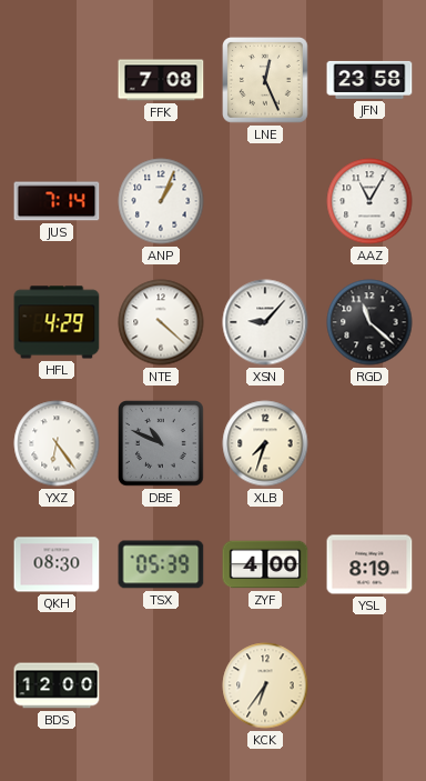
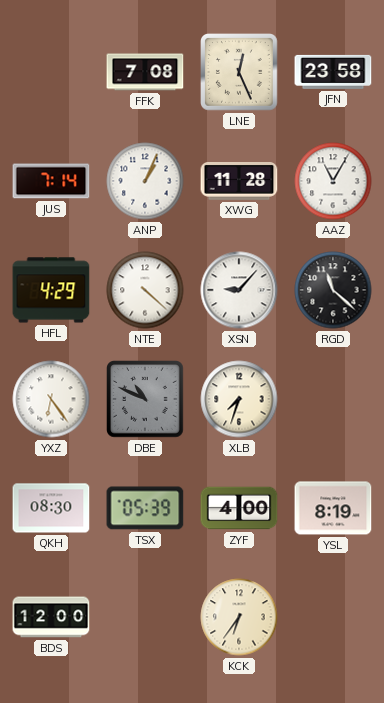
XWG: none -> 11:28 (239, 182)
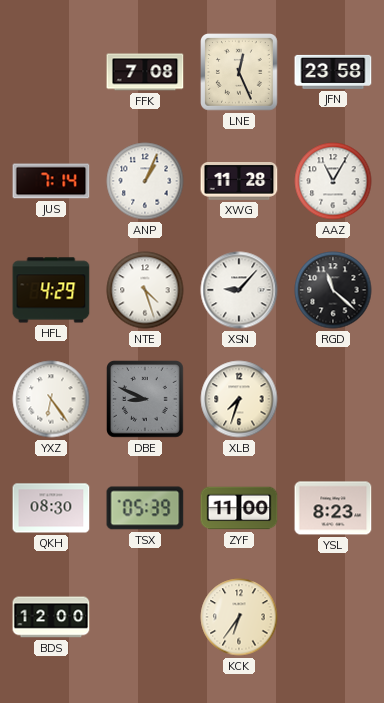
NTE: 4:22 -> 4:27 (145, 290)
DBE: 10:49 -> 8:49 (145, 399)
ZYF: 4:00 -> 11:00 (239, 508)
YSL: 8:19 -> 8:23 (333, 508)
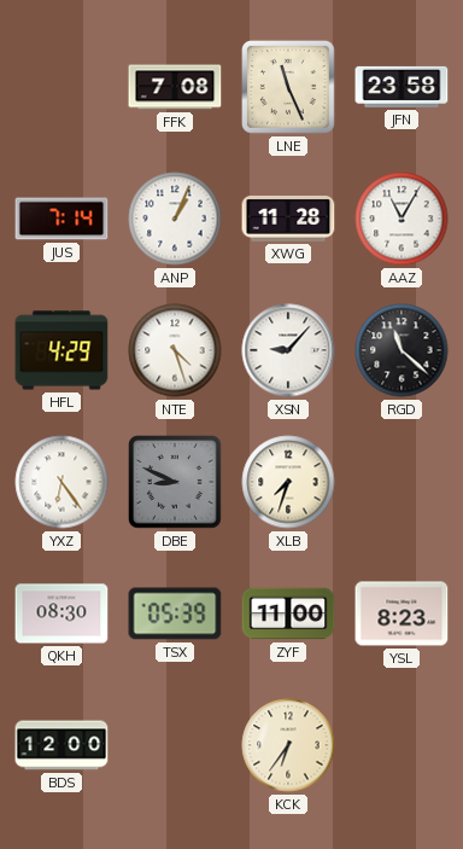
LNE: 12:26 -> 11:26 (288, 87)
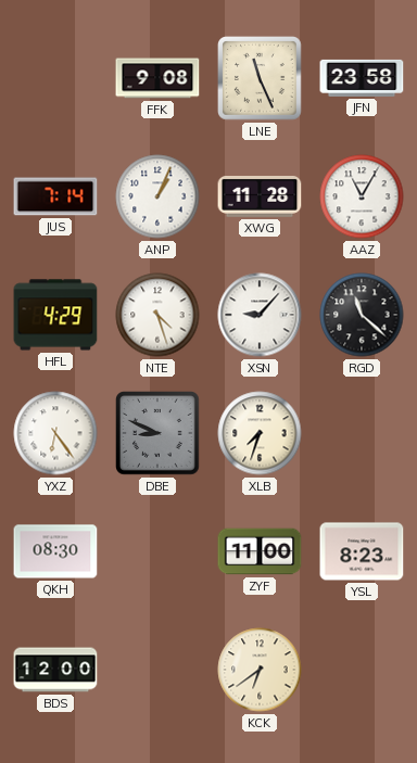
FFK: 7:08 -> 9:08 (157, 78)
TSX: 05:39 -> none (175, 614)
KCK: 6:36 -> 6:39 (260, 670)
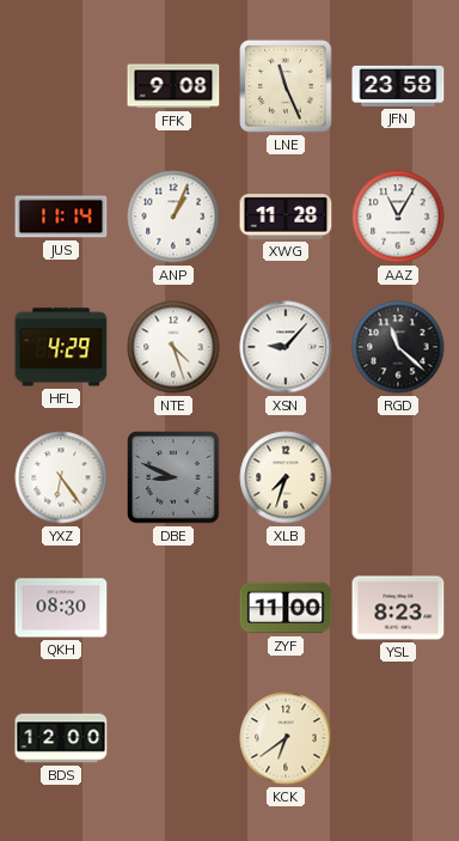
JUS: 7:14 -> 11:14 (61, 217)
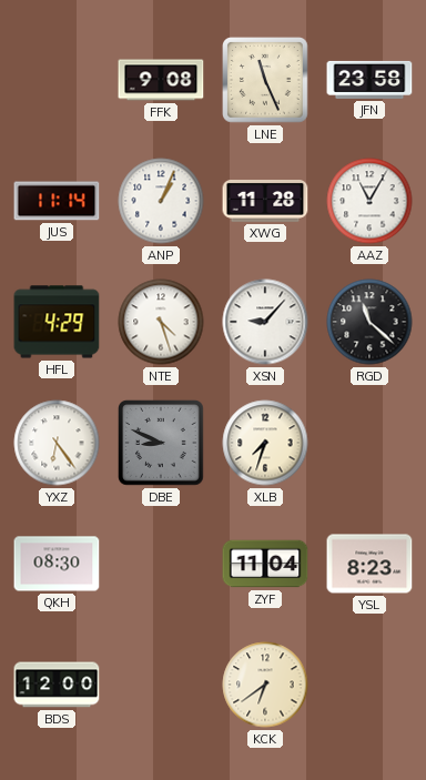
ZYF: 11:00 -> 11:04 (265, 564)
